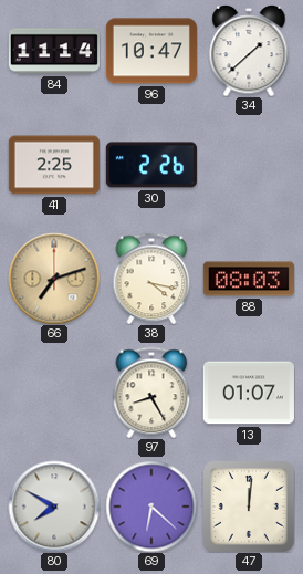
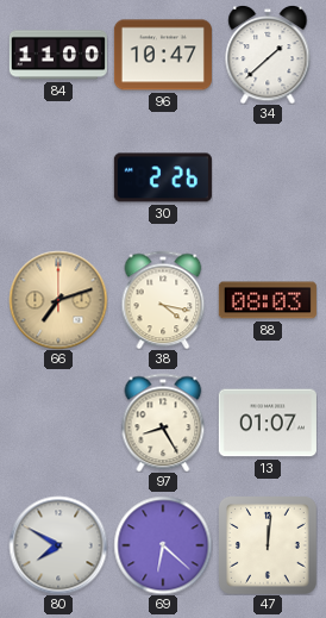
84: 11:14 -> 11:00 (58, 55)
41: 2:25 -> none (54, 165)
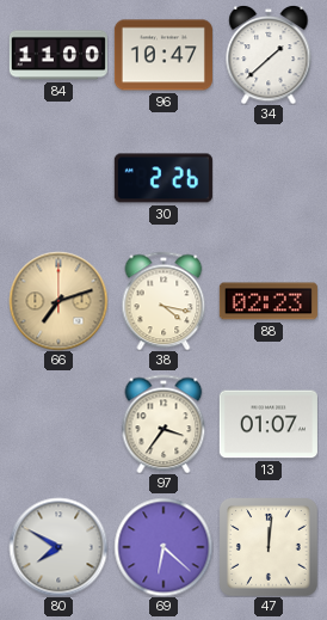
88: 08:03 -> 02:23 (269, 301)
97: 8:25 -> 3:36 (163, 424)
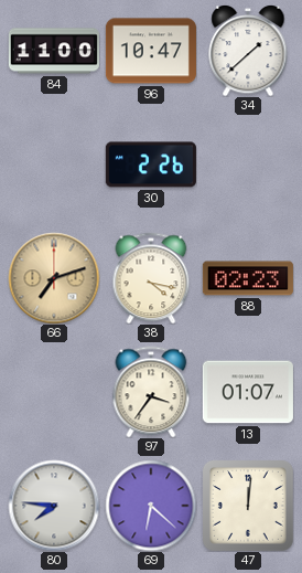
80: 7:50 -> 7:46 (54, 506)
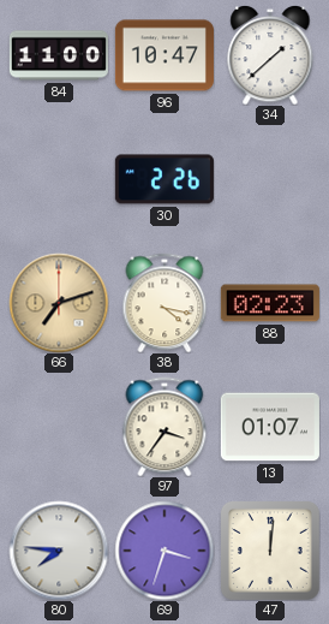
69: 6:22 -> 3:33 (164, 551)
